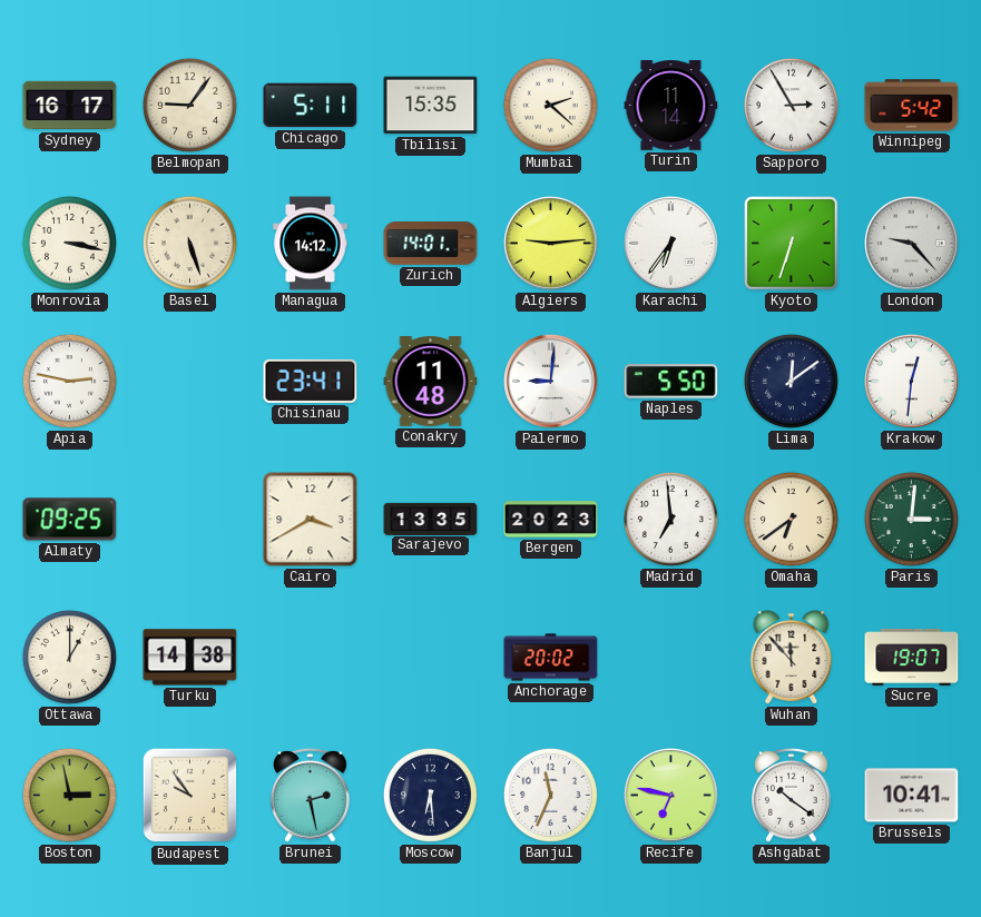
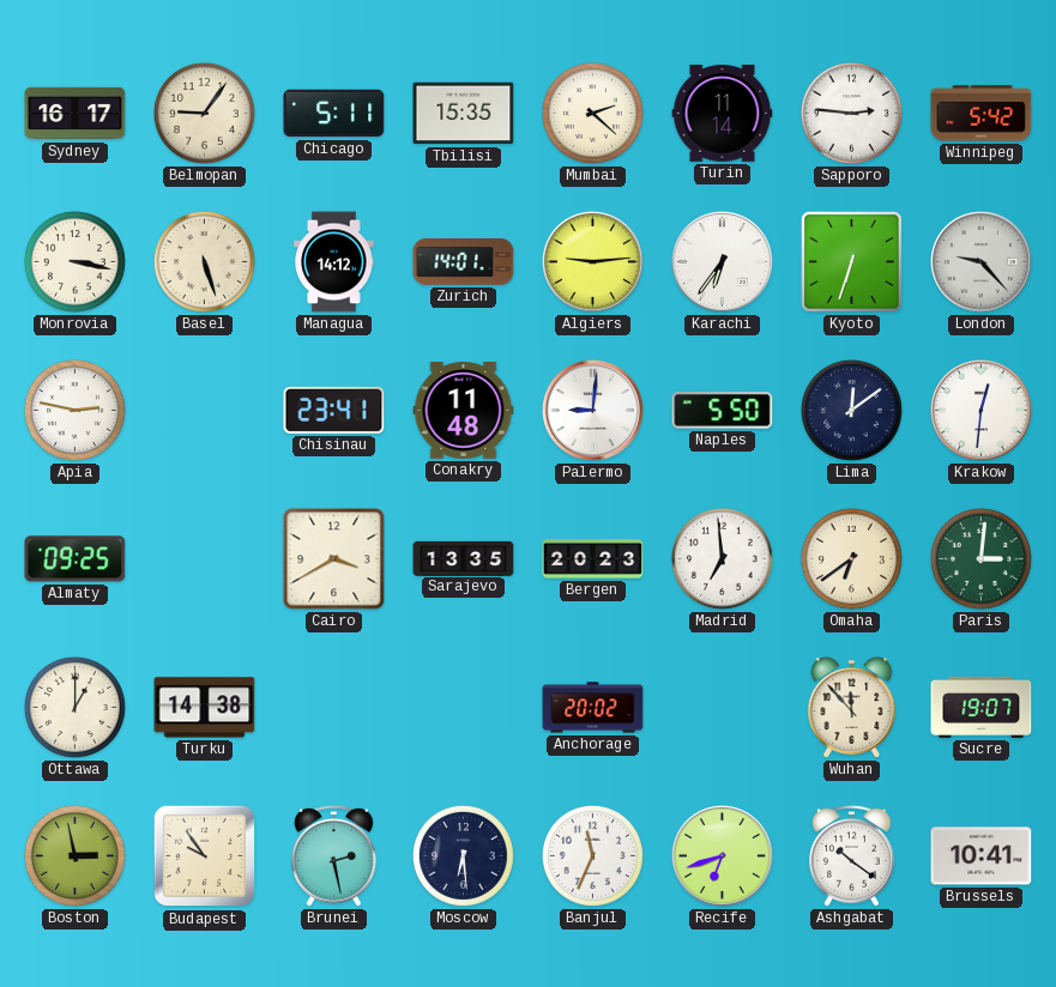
Sapporo: 2:55 -> 2:46 (851, 113)
Recife: 6:47 -> 6:42 (723, 856)
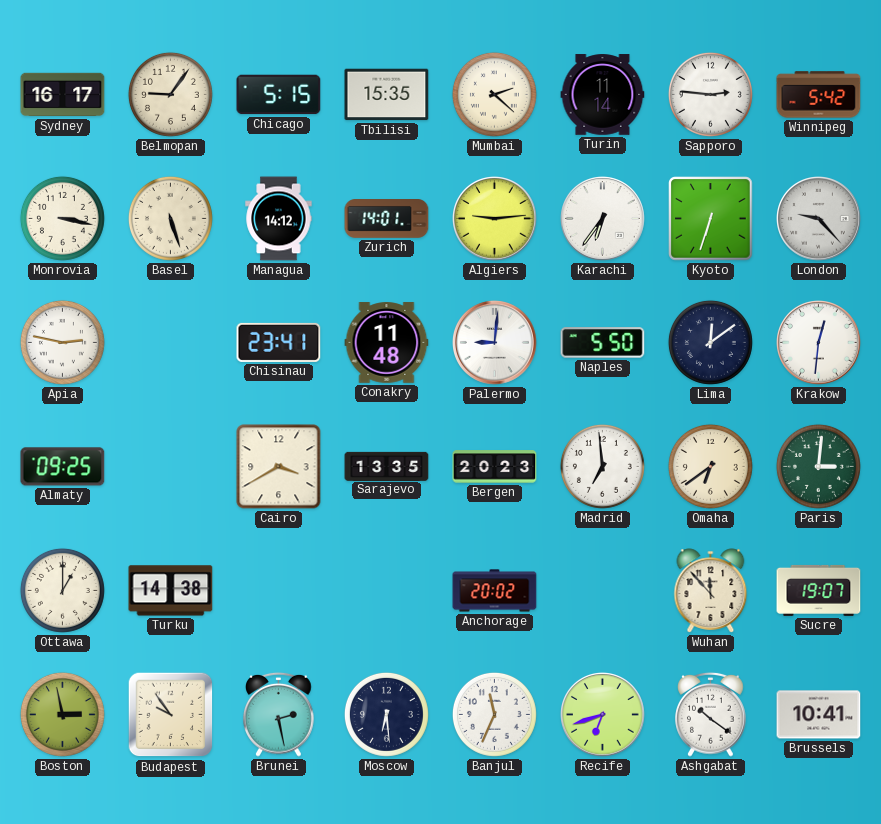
Chicago: 5:11 -> 5:15 (279, 95)
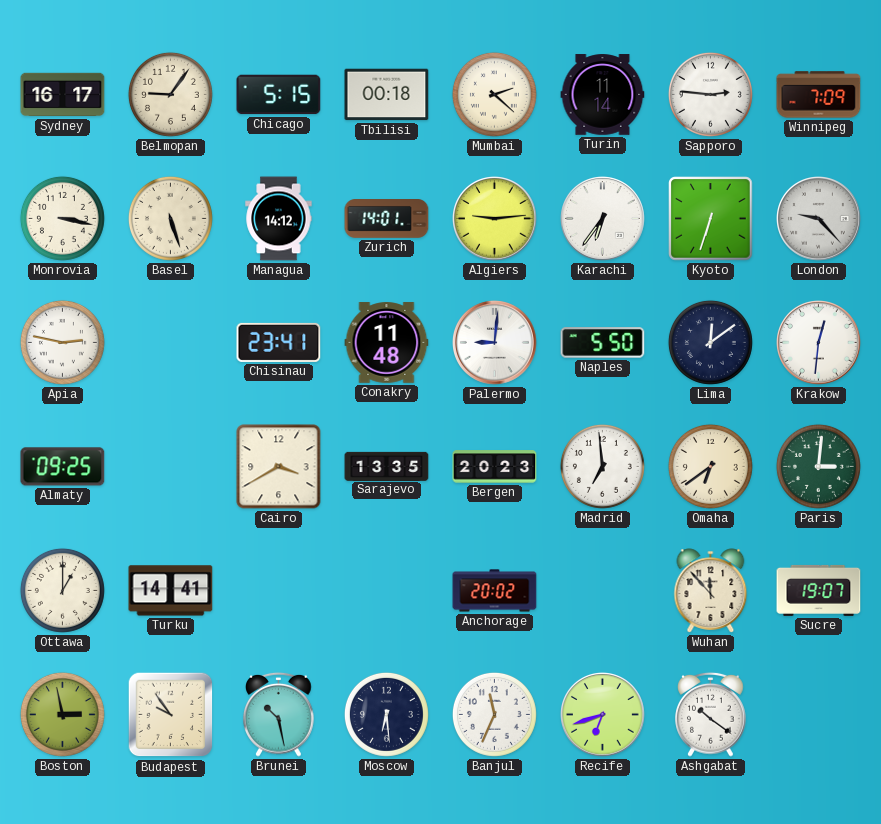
Tbilisi: 15:35 -> 00:18 (387, 95)
Winnipeg: 5:42 -> 7:09 (819, 95)
Turku: 14:38 -> 14:41 (171, 591)
Brunei: 2:28 -> 10:28 (279, 714)
Brussels: 10:41 -> none (819, 715)
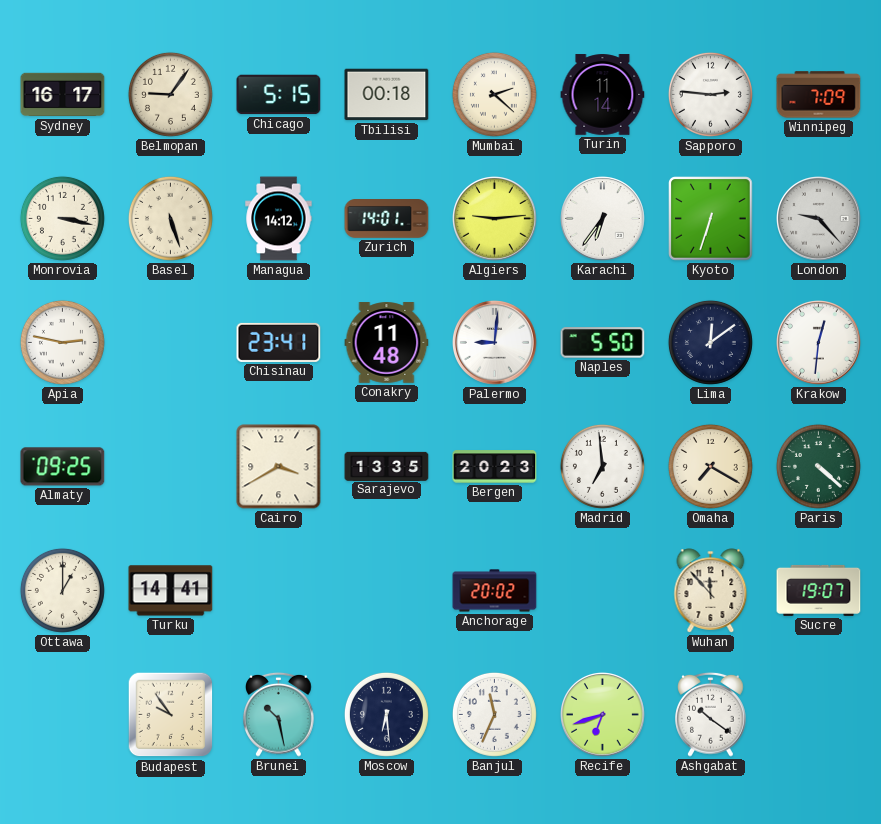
Omaha: 6:39 -> 7:20 (710, 466)
Paris: 3:01 -> 4:22 (818, 466)
Boston: 2:58 -> none (62, 714)
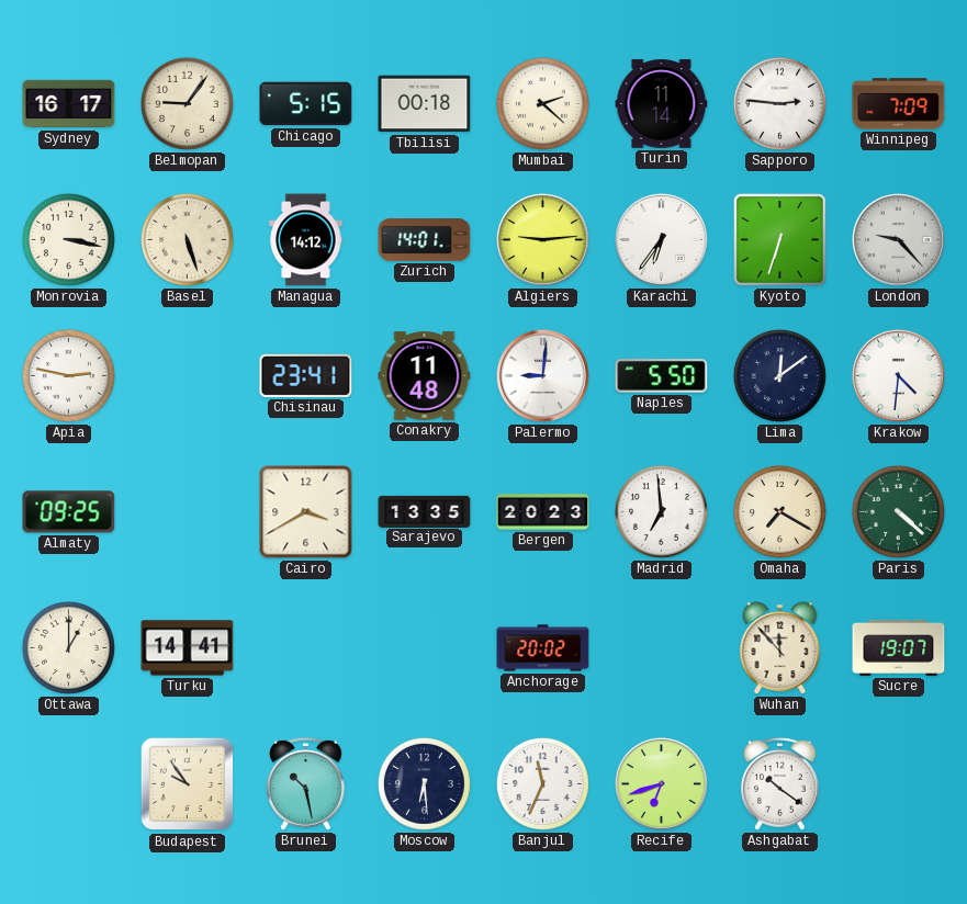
Krakow: 12:31 -> 4:31 (899, 376)
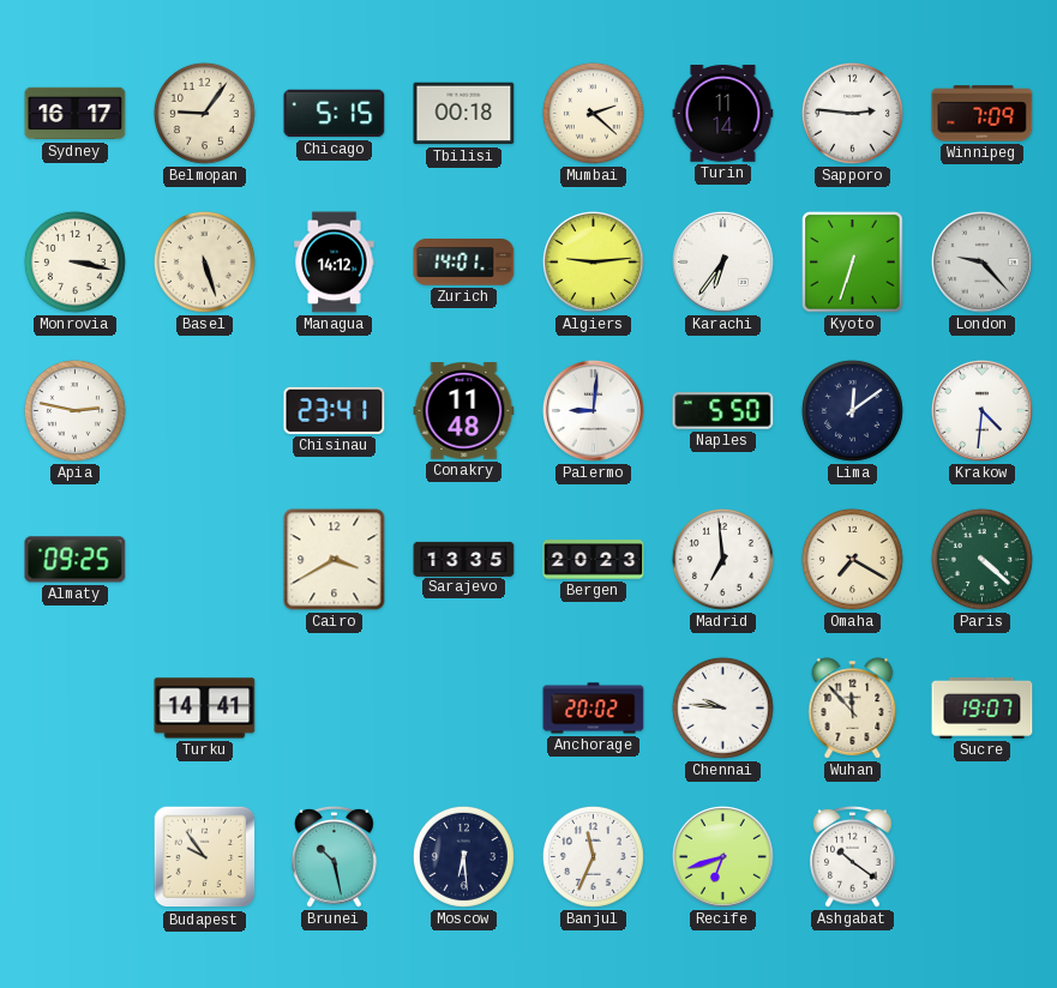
Ottawa: 1:00 -> none (68, 647)
Chennai: none -> 9:46 (722, 707)
